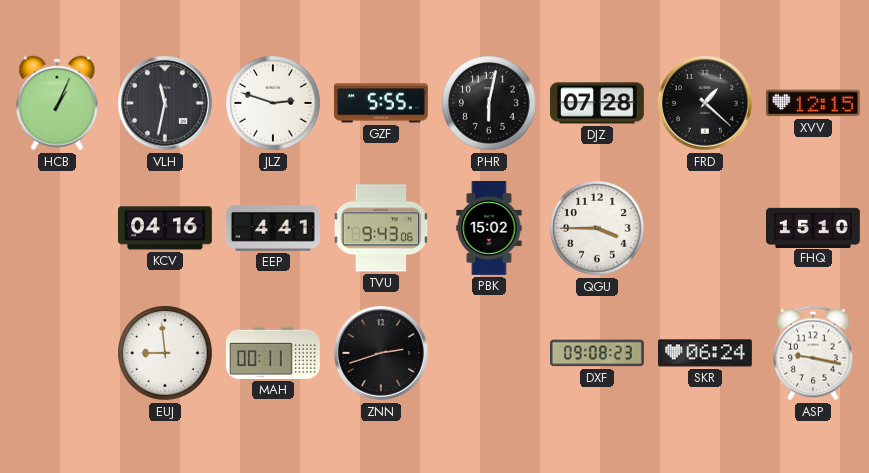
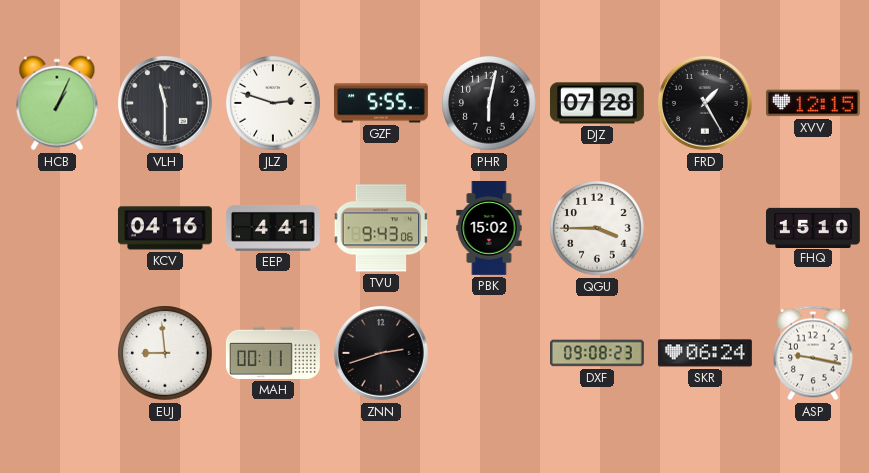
VLH: 11:32 -> 11:30 (166, 104)
FRD: 1:22 -> 1:25 (706, 104)
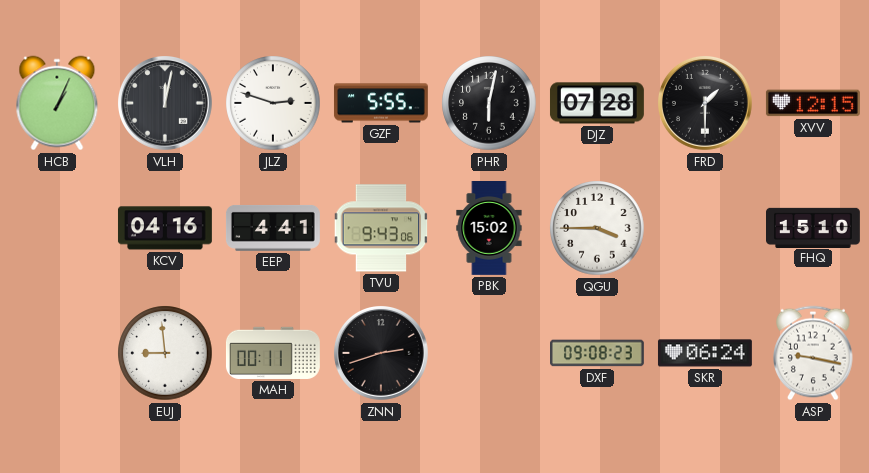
VLH: 11:30 -> 12:02 (166, 104)
FRD: 1:25 -> 1:30 (706, 104)
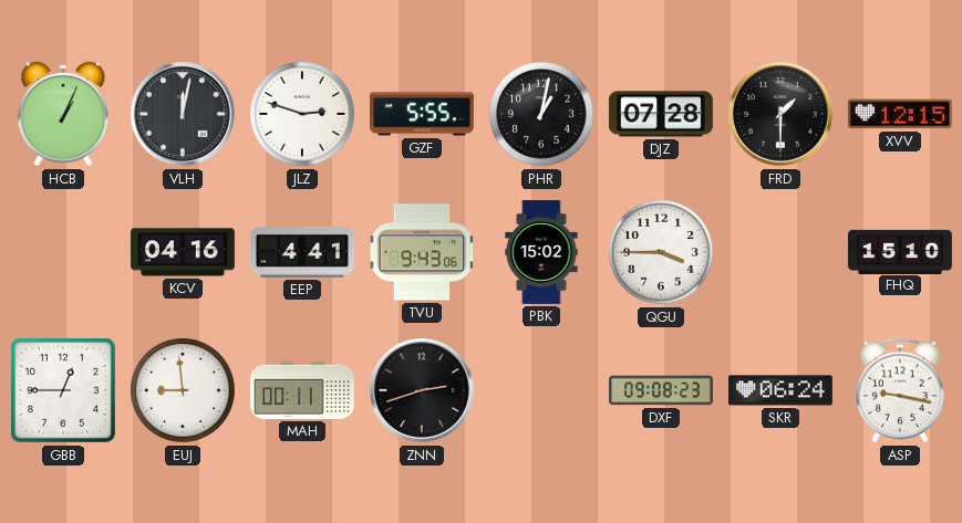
PHR: 6:02 -> 1:02 (541, 114)
GBB: none -> 12:45 (63, 390)
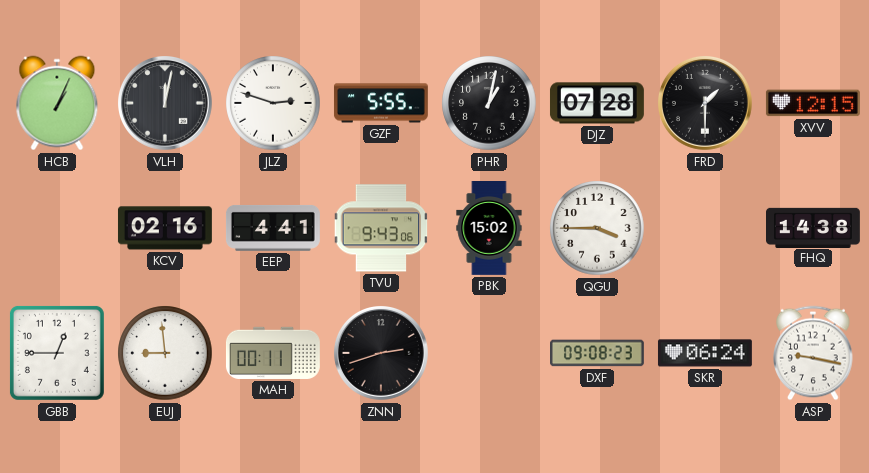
KCV: 04:16 -> 02:16 (165, 228)
FHQ: 15:10 -> 14:38 (814, 227)
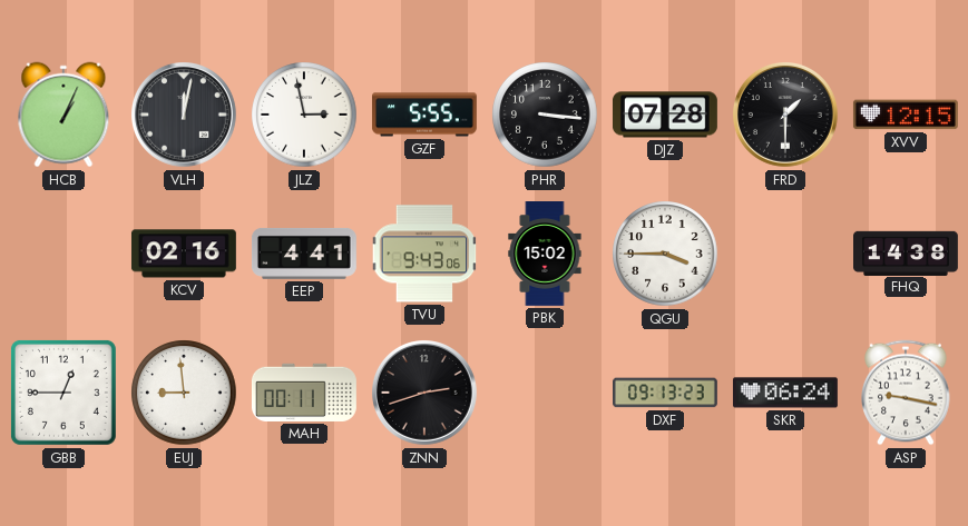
JLZ: 2:48 -> 2:58 (304, 115)
PHR: 1:02 -> 3:16 (545, 115)
DXF: 09:08 -> 09:13 (666, 393)
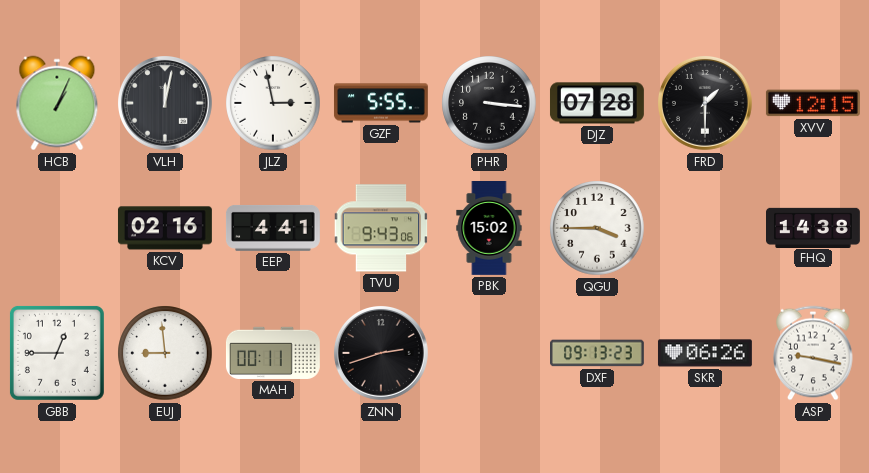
SKR: 06:24 -> 06:26 (705, 353)
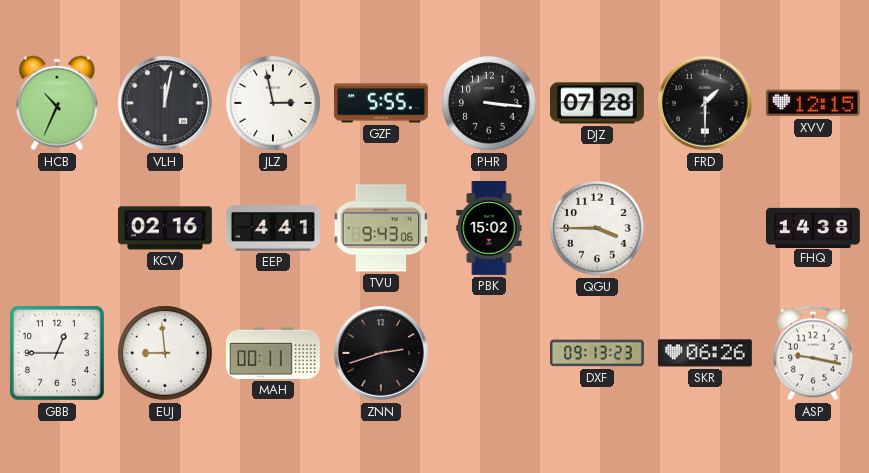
HCB: 1:04 -> 10:34 (57, 103)
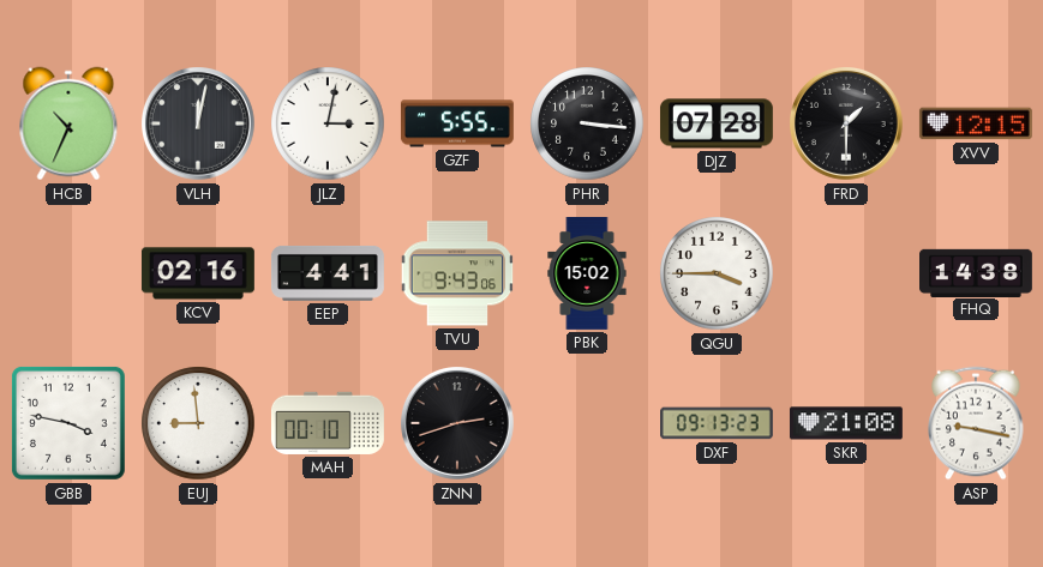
JLZ: 2:58 -> 3:02 (328, 123)
GBB: 12:45 -> 3:47 (68, 423)
MAH: 00:11 -> 00:10 (328, 423)
SKR: 06:26 -> 21:08 (846, 423)
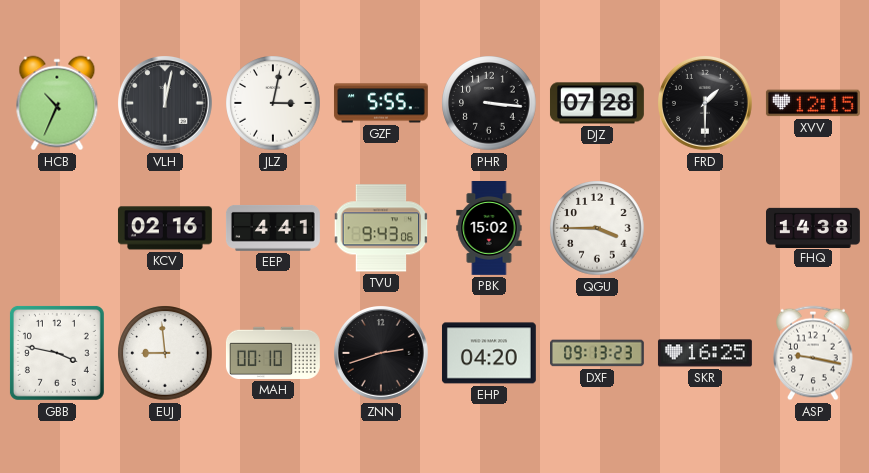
EHP: none -> 04:20 (489, 353)
SKR: 21:08 -> 16:25 (705, 353)
